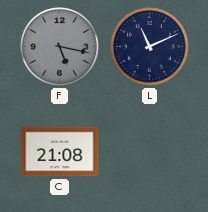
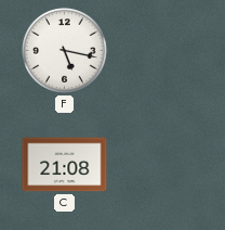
F dial: grey -> white (65, 51)
L: 11:11 -> none (150, 47)
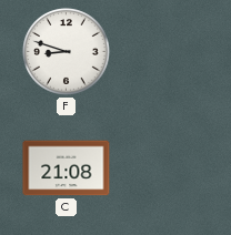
F: 5:17 -> 8:48 (67, 52)
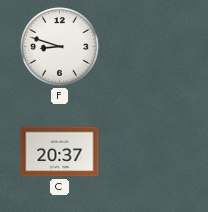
C: 21:08 -> 20:37 (60, 152)
